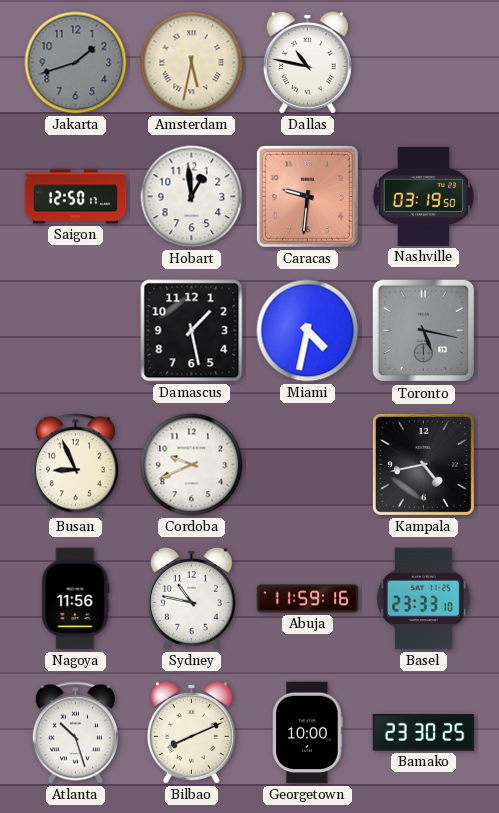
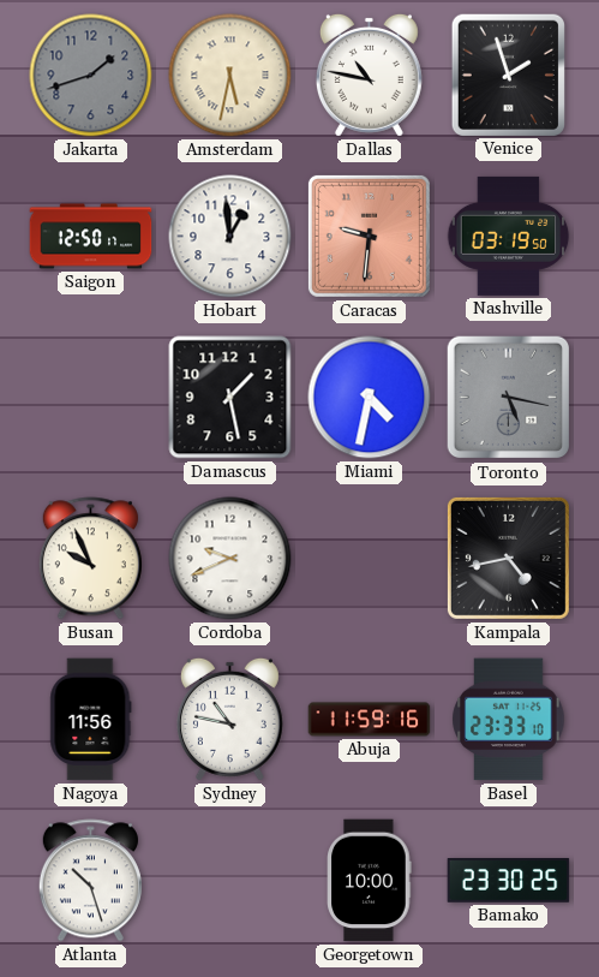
Venice: none -> 1:57 (508, 75)
Busan: 8:56 -> 9:56 (90, 559)
Bilbao: 8:11 -> none (191, 732)
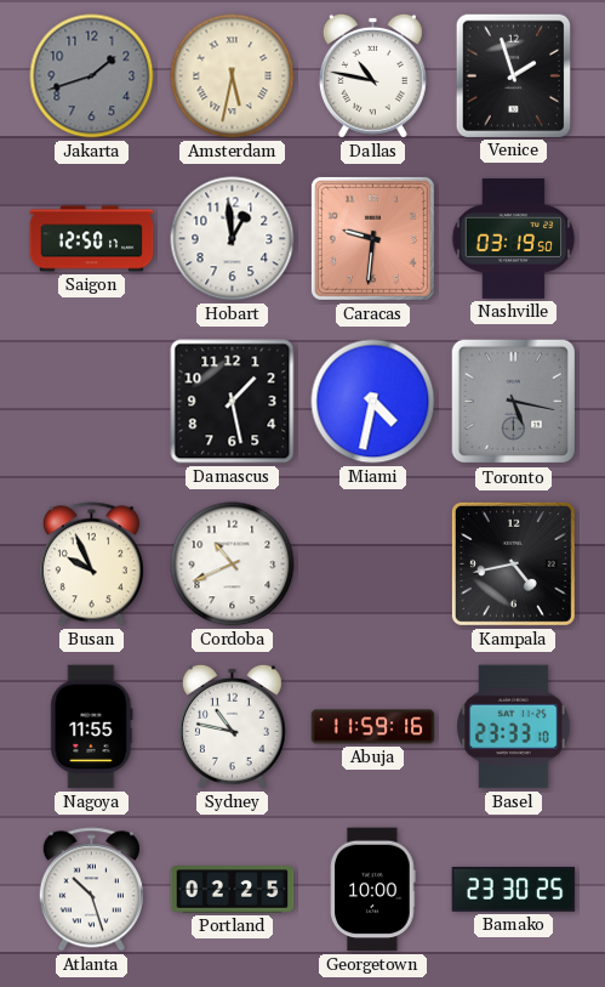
Cordoba: 9:41 -> 10:41 (233, 565)
Nagoya: 11:56 -> 11:55 (92, 727)
Portland: none -> 02:25 (233, 890)
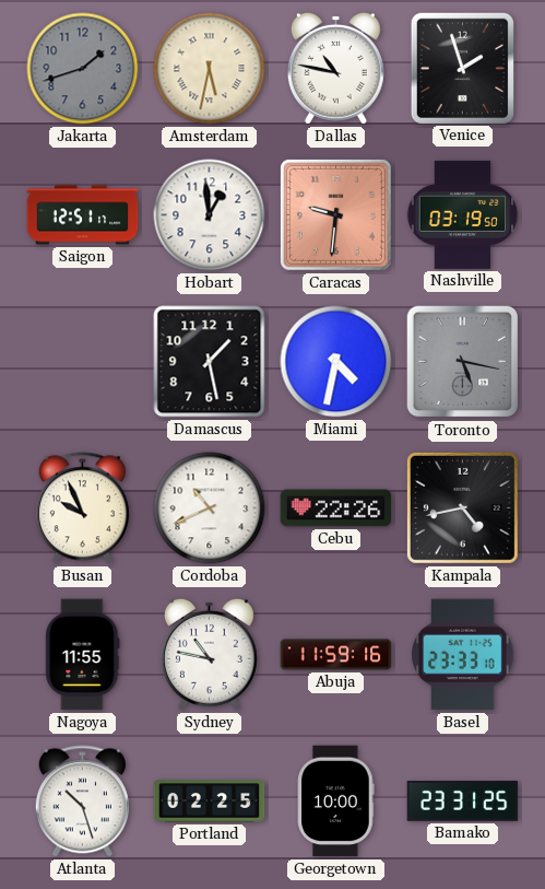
Saigon: 12:50 -> 12:51 (83, 215)
Cebu: none -> 22:26 (336, 508)
Bamako: 23:30 -> 23:31 (463, 802)
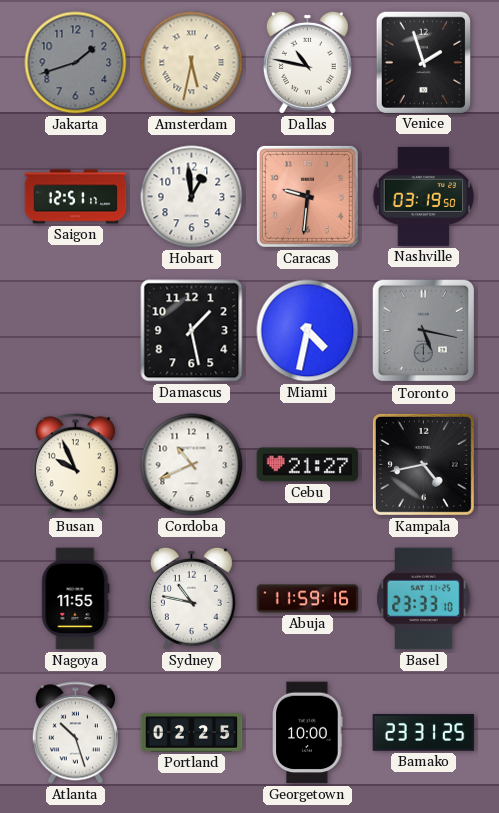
Cebu: 22:26 -> 21:27 (308, 465)
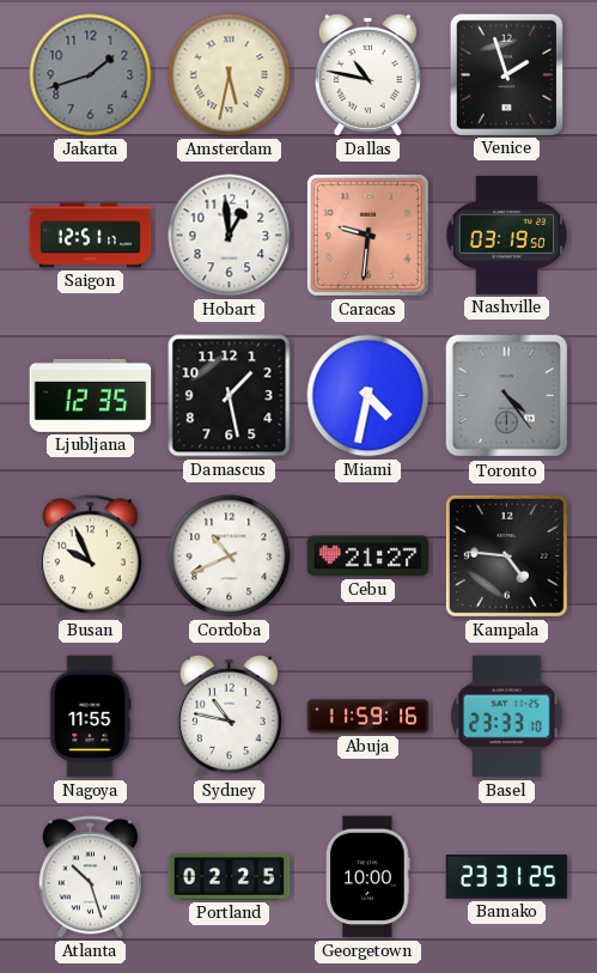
Ljubljana: none -> 12:35 (91, 395)
Toronto: 5:17 -> 4:24 (507, 396)
Kampala: 4:43 -> 4:46 (506, 555)
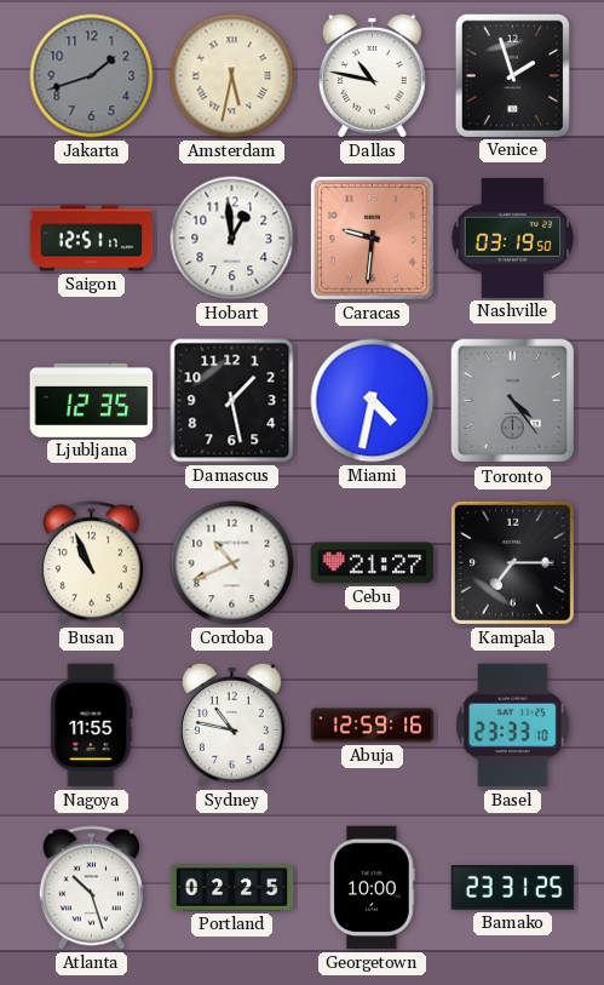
Busan: 9:56 -> 10:56 (91, 563)
Kampala: 4:46 -> 7:15 (512, 562)
Abuja: 11:59 -> 12:59 (373, 726)
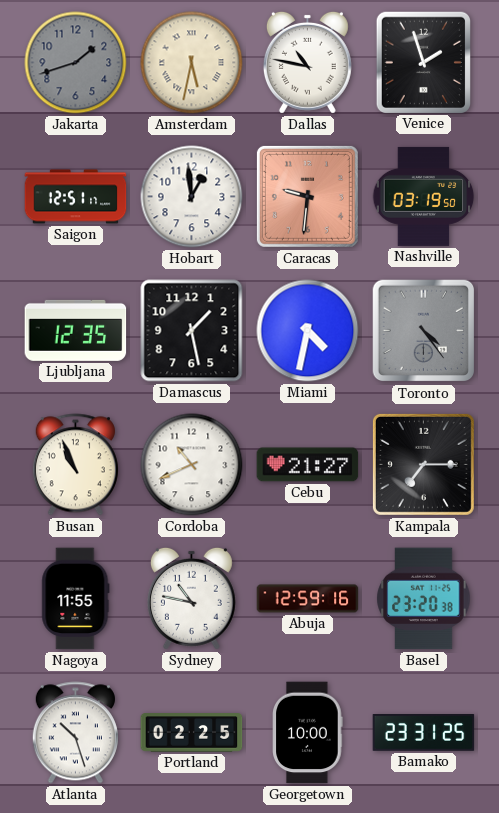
Basel: 23:33 -> 23:20 (424, 599)
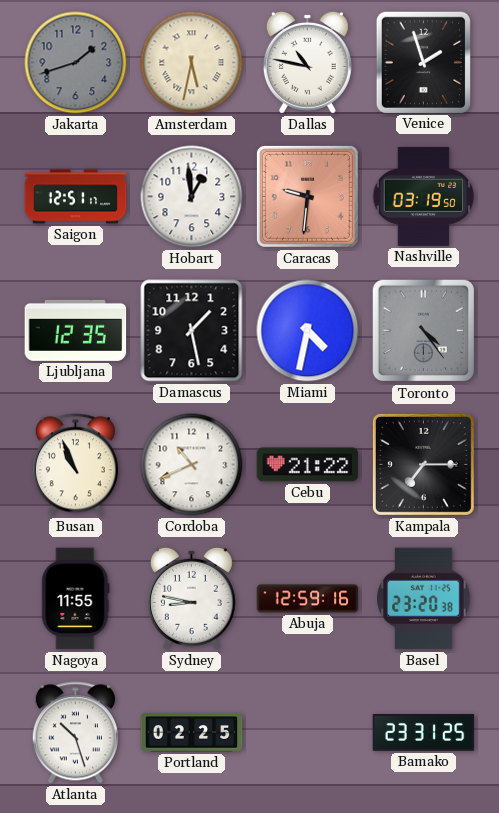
Cebu: 21:27 -> 21:22 (308, 465)
Sydney: 10:47 -> 8:47 (191, 598)
Georgetown: 10:00 -> none (308, 733)
